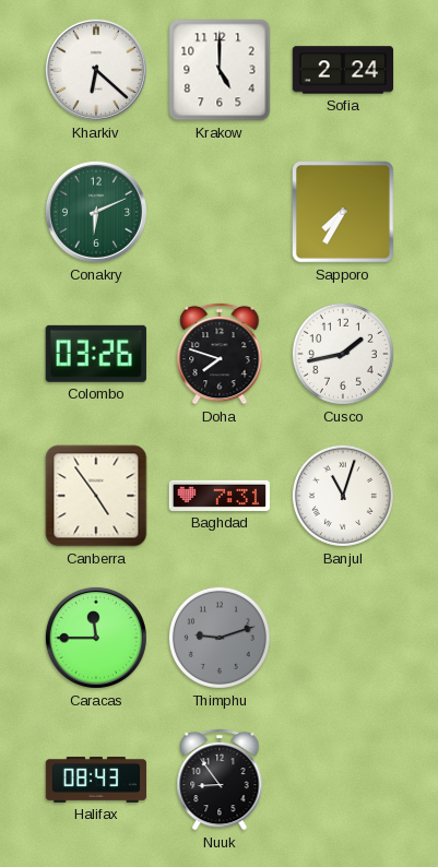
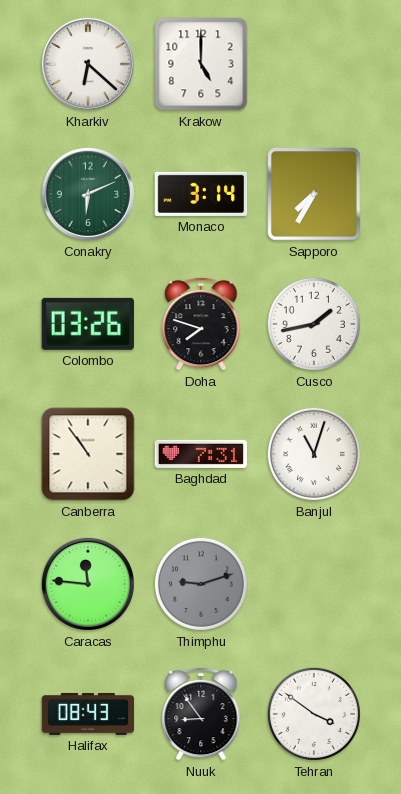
Sofia: 2:24 -> none (343, 70)
Monaco: none -> 3:14 (201, 194)
Canberra: 4:54 -> 10:54 (88, 454)
Caracas: 11:45 -> 11:46 (88, 584)
Tehran: none -> 3:51 (314, 714)
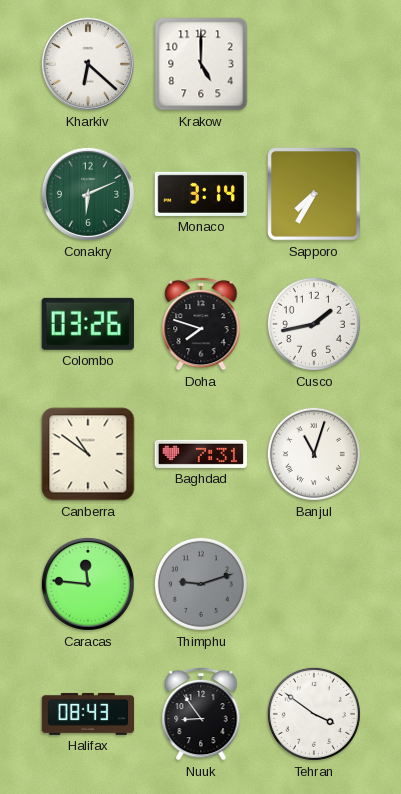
Canberra: 10:54 -> 10:51 (88, 454)
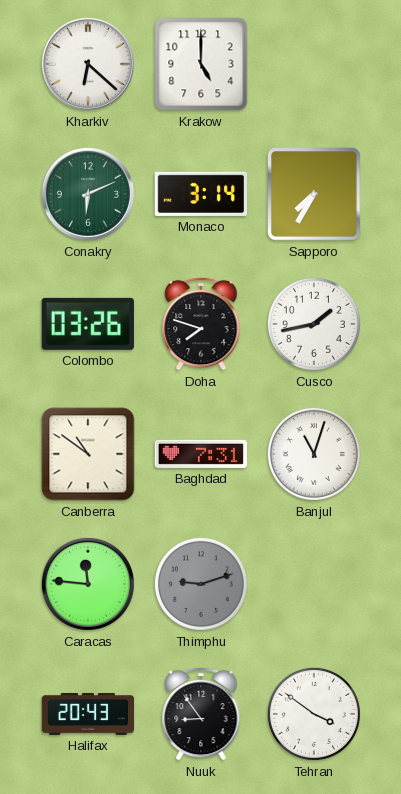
Halifax: 08:43 -> 20:43 (88, 714)
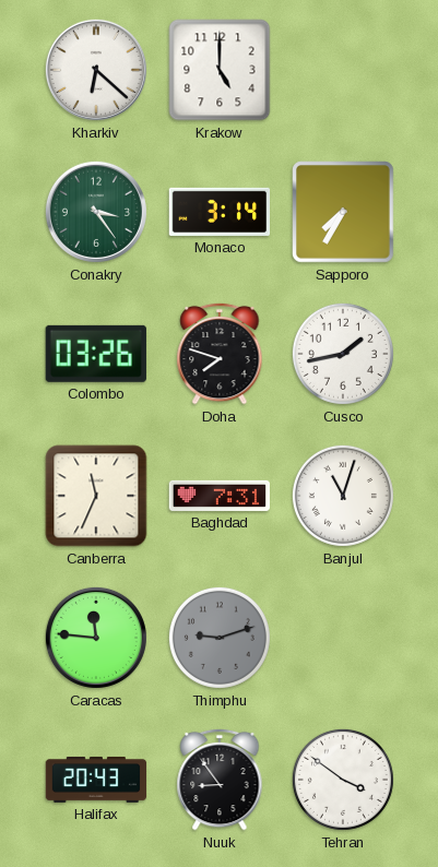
Conakry: 6:11 -> 3:24 (96, 212)
Canberra: 10:51 -> 11:34 (96, 496)
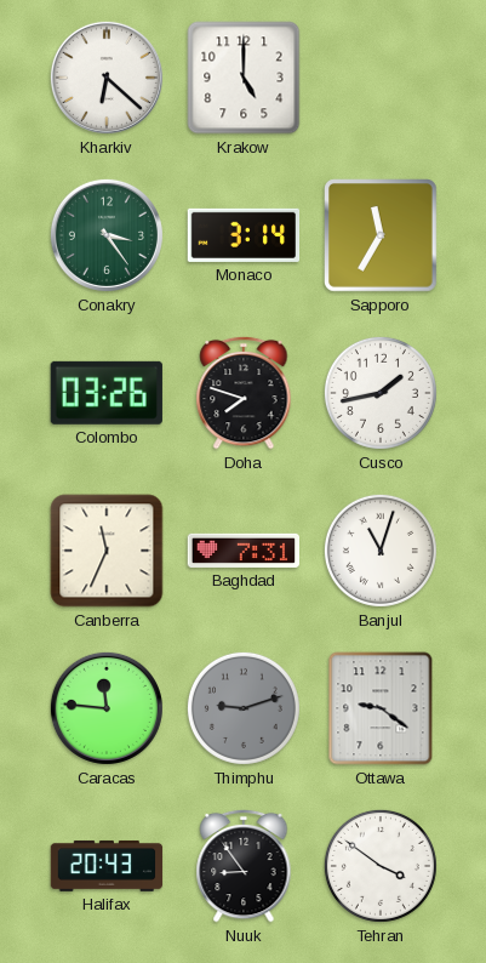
Sapporo: 7:35 -> 11:35 (382, 237)
Ottawa: none -> 9:21 (381, 708)
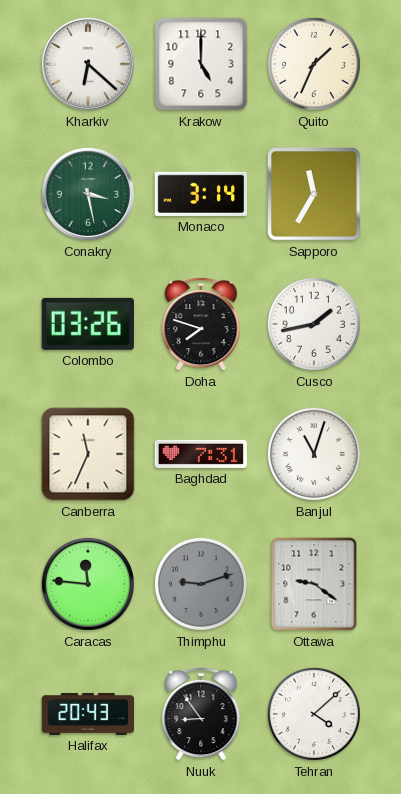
Quito: none -> 1:34 (314, 64)
Conakry: 3:24 -> 3:28 (88, 194)
Tehran: 3:51 -> 4:08 (314, 714)
